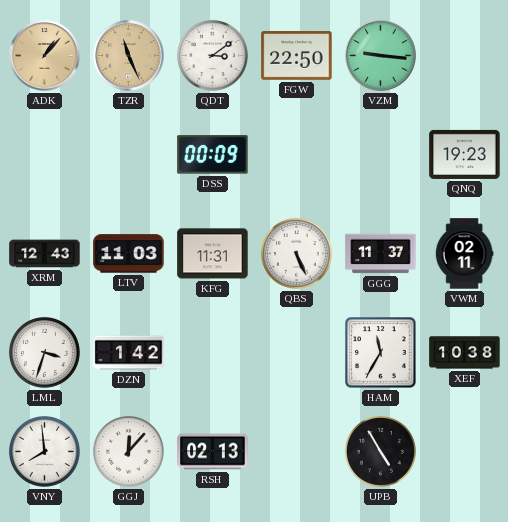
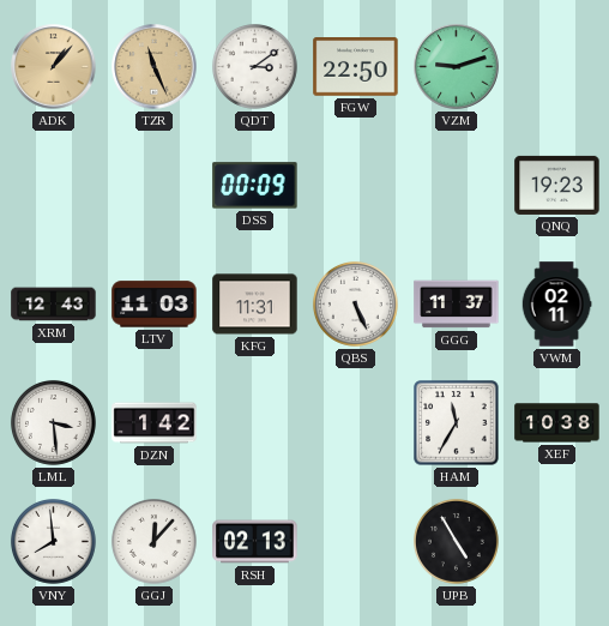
VZM: 9:16 -> 9:12 (457, 67)
LML: 3:33 -> 3:29 (53, 422)
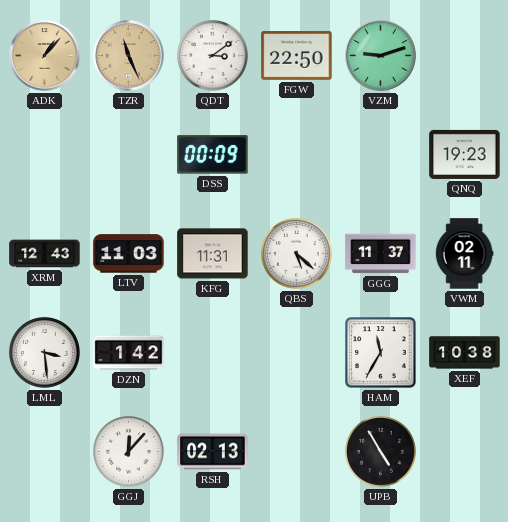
QBS: 5:26 -> 5:22 (296, 253)
VNY: 7:59 -> none (53, 541)
